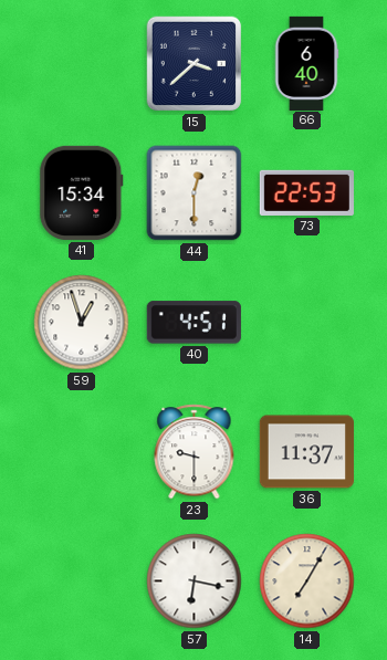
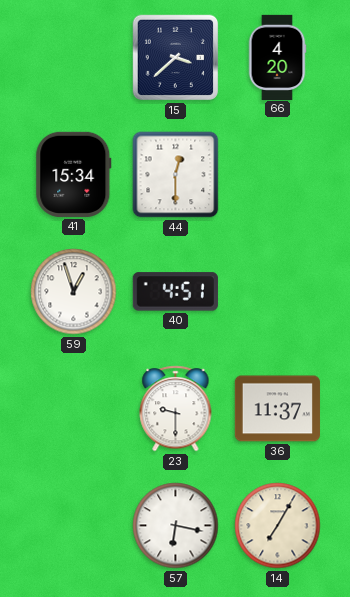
66: 6:40 -> 4:20 (277, 57)
73: 22:53 -> none (306, 192)
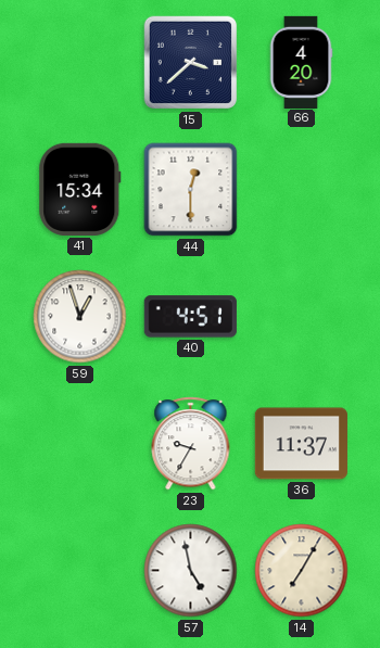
23: 9:30 -> 9:35 (191, 444)
57: 6:17 -> 4:58 (191, 571)
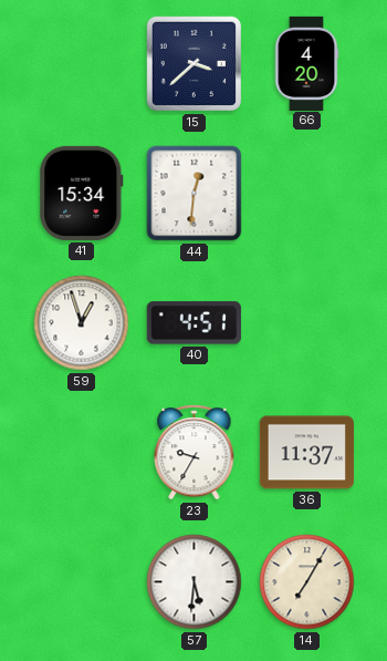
44: 12:30 -> 12:31 (195, 194)
57: 4:58 -> 5:31 (195, 582)
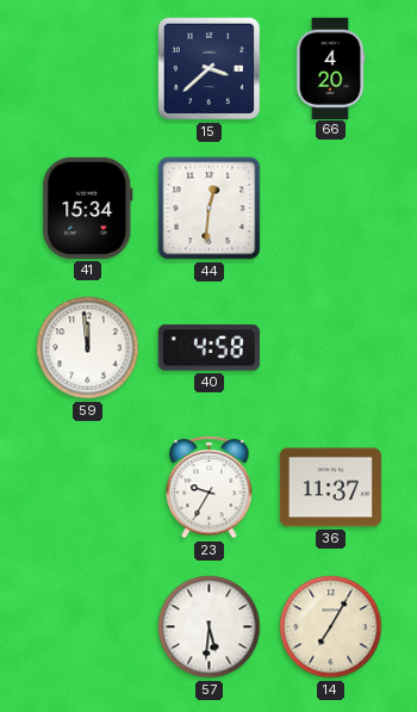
59: 12:57 -> 11:59 (88, 348)
40: 4:51 -> 4:58 (208, 348)
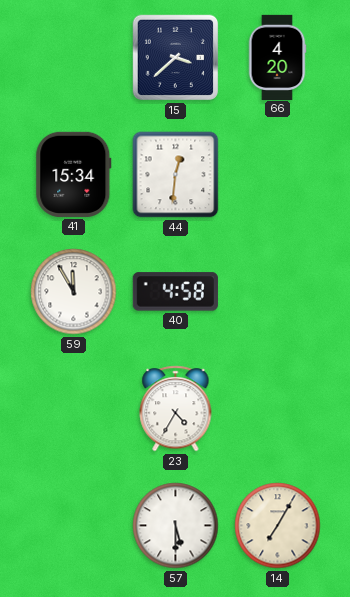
59: 11:59 -> 11:55 (74, 292)
23: 9:35 -> 4:35 (176, 409)
36: 11:37 -> none (330, 488)
57: 5:31 -> 5:30 (176, 526)
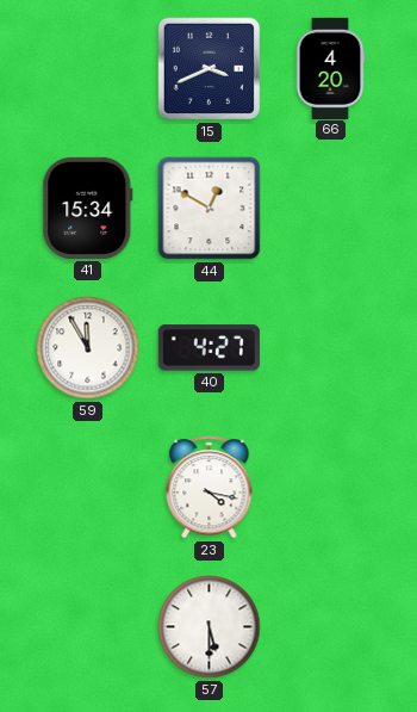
15: 3:38 -> 3:41 (210, 69)
44: 12:31 -> 12:50 (210, 209)
40: 4:58 -> 4:27 (208, 348)
23: 4:35 -> 4:17 (210, 488)
14: 7:05 -> none (278, 526)
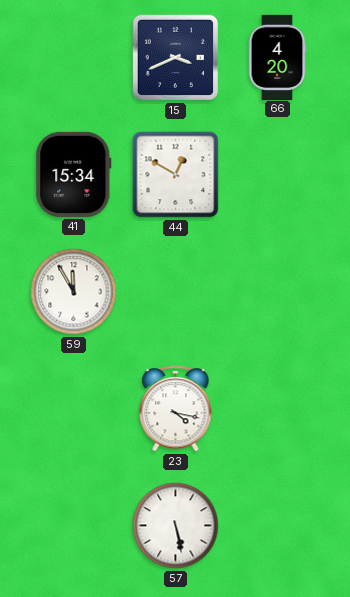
40: 4:27 -> none (208, 348)
57: 5:30 -> 5:28 (176, 526)
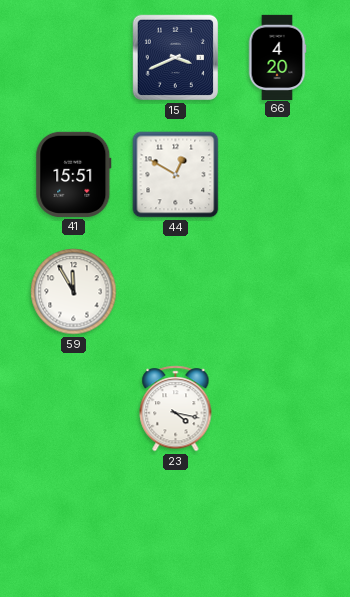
41: 15:34 -> 15:51 (74, 174)
57: 5:28 -> none (176, 526)
